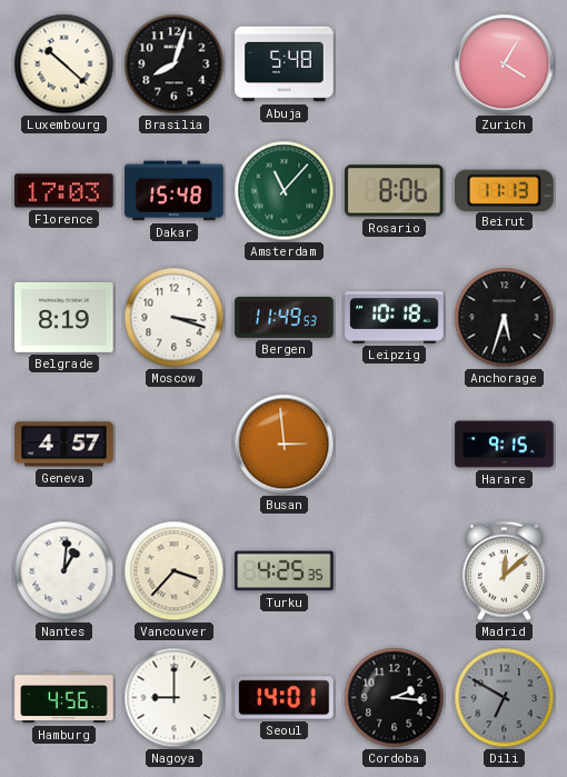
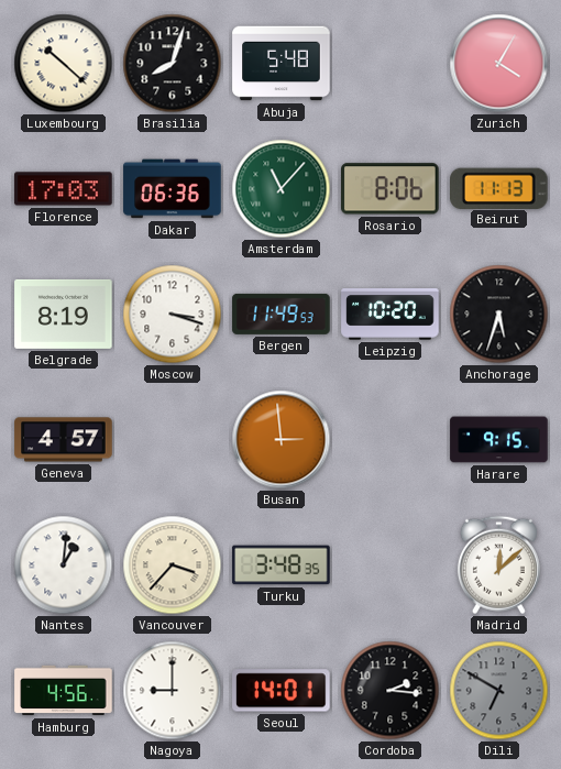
Dakar: 15:48 -> 06:36 (173, 189)
Leipzig: 10:18 -> 10:20 (391, 315)
Turku: 4:25 -> 3:48 (282, 565)
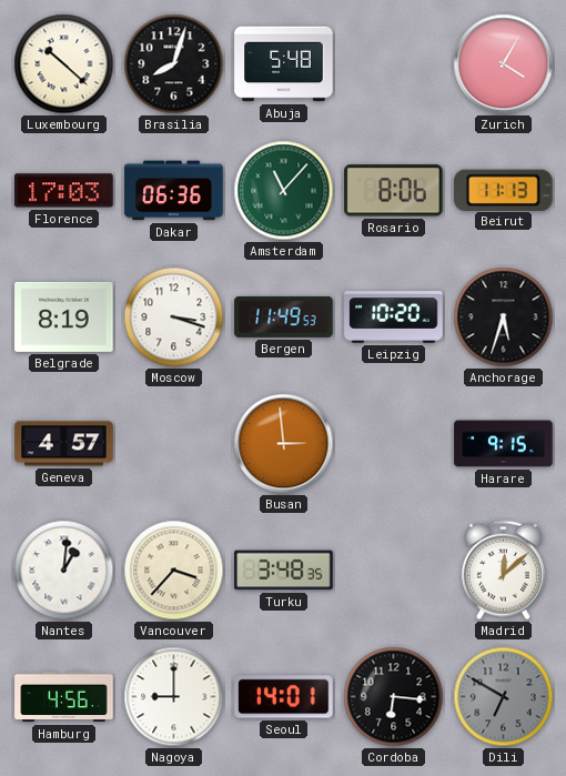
Cordoba: 2:16 -> 6:16 (394, 697)
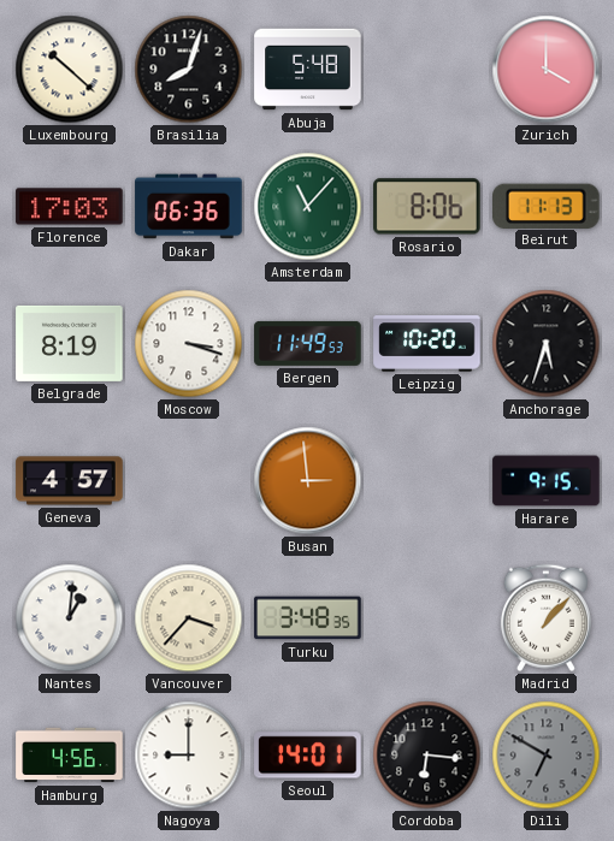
Zurich: 4:05 -> 4:00 (547, 70)
Madrid: 12:08 -> 1:07 (545, 618)
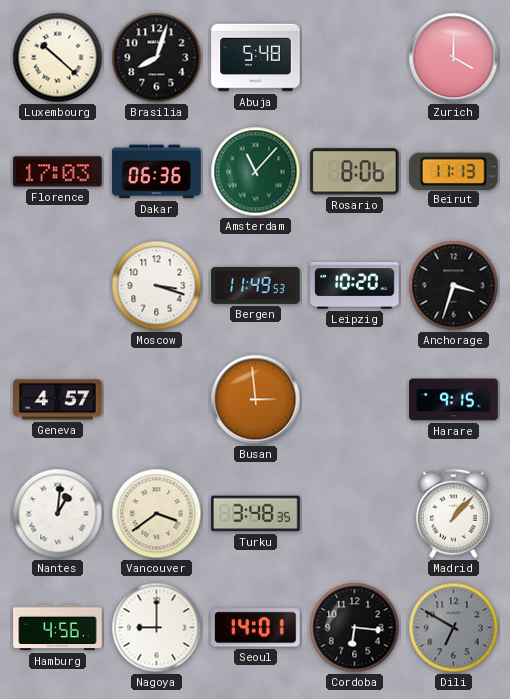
Belgrade: 8:19 -> none (70, 343)
Anchorage: 5:33 -> 3:33 (454, 286)
Vancouver: 3:37 -> 3:39 (157, 514)
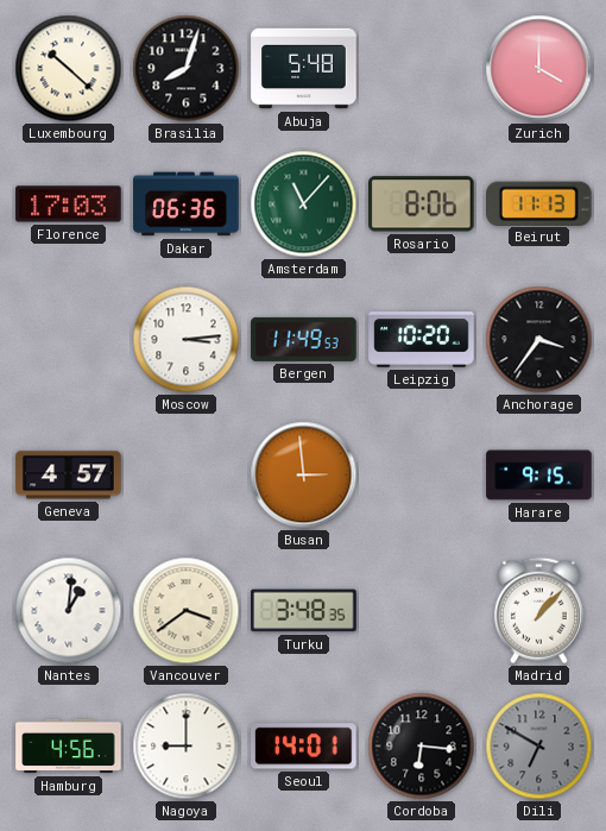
Moscow: 3:18 -> 3:14 (187, 340)
Anchorage: 3:33 -> 3:36 (539, 340)
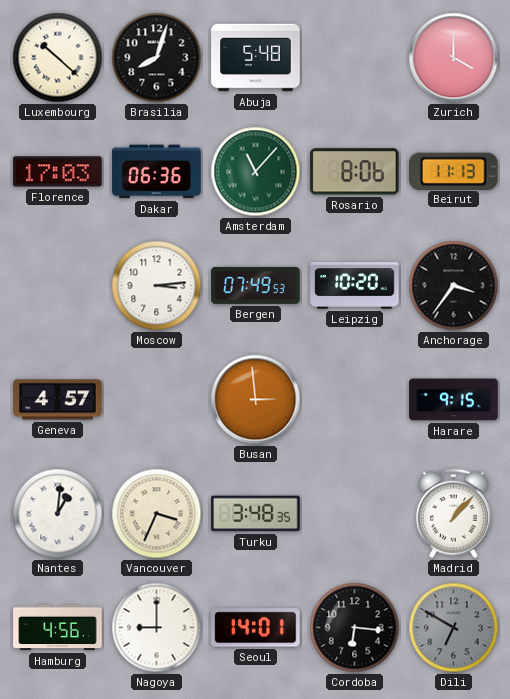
Bergen: 11:49 -> 07:49 (256, 285)
Vancouver: 3:39 -> 3:34 (157, 514)
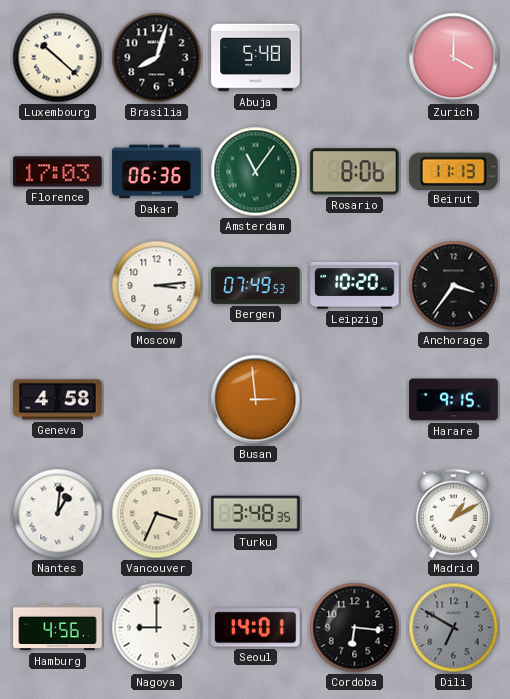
Amsterdam: 11:07 -> 11:06 (256, 172)
Geneva: 4:57 -> 4:58 (58, 400)
Madrid: 1:07 -> 1:10 (453, 514)
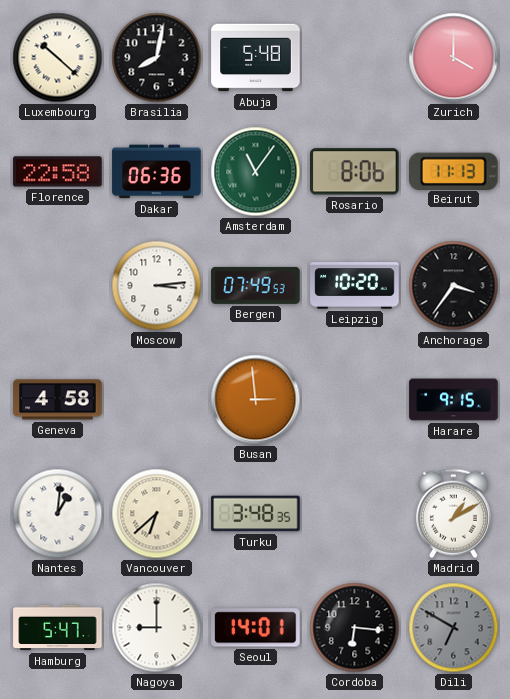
Brasilia: 8:03 -> 8:02 (157, 58)
Florence: 17:03 -> 22:58 (58, 172)
Vancouver: 3:34 -> 6:38 (157, 514)
Hamburg: 4:56 -> 5:47 (58, 628)
